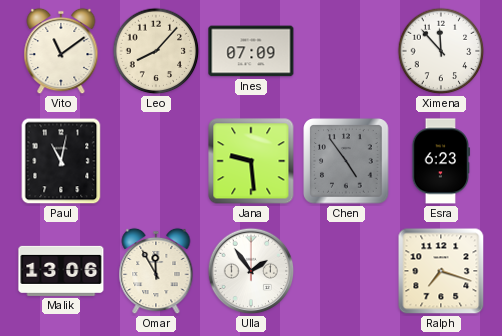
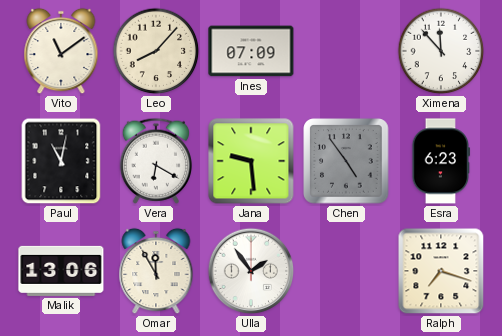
Vera: none -> 6:20 (155, 161)
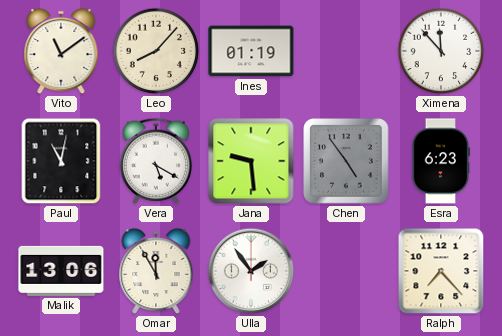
Ines: 07:09 -> 01:19 (251, 51)
Vera: 6:20 -> 5:20 (155, 161)
Ralph: 7:18 -> 7:23 (441, 271)
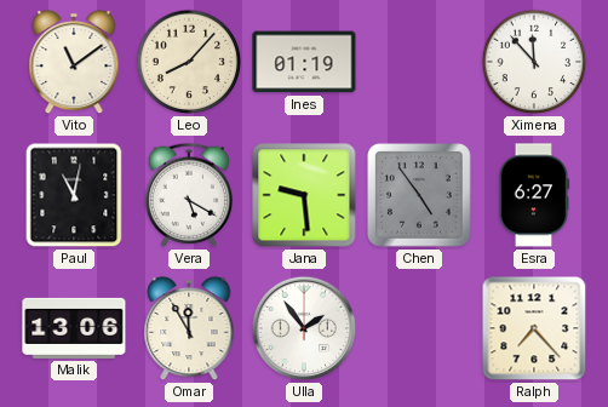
Esra: 6:23 -> 6:27 (534, 195)
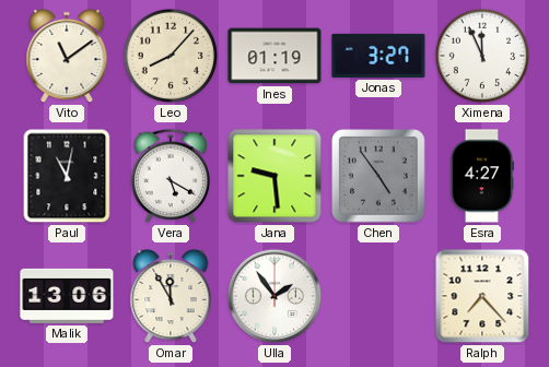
Jonas: none -> 3:27 (378, 56)
Ximena: 11:53 -> 11:56 (482, 56)
Esra: 6:27 -> 4:27 (482, 176)
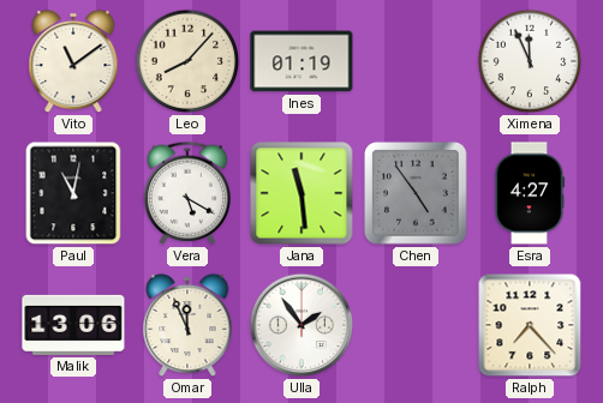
Jonas: 3:27 -> none (378, 56)
Jana: 9:29 -> 11:29 (301, 193)
Omar: 11:55 -> 11:56 (187, 325)
